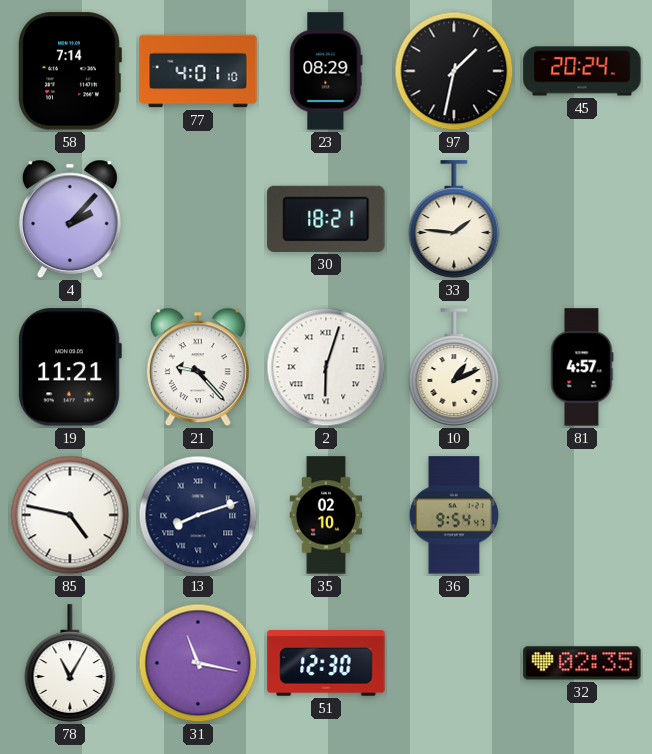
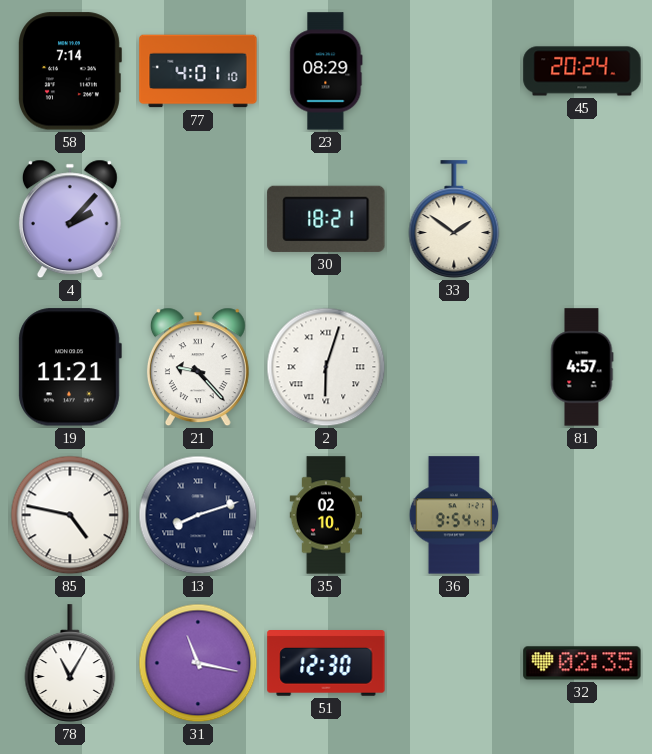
97: 1:32 -> none (454, 71)
33: 1:46 -> 1:51 (454, 219)
10: 1:11 -> none (454, 367)
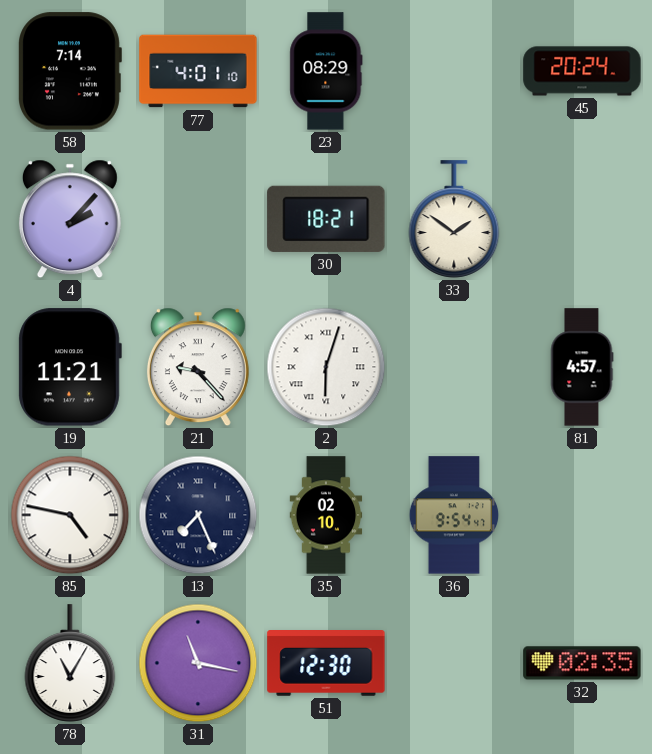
13: 8:12 -> 7:26 (198, 515)
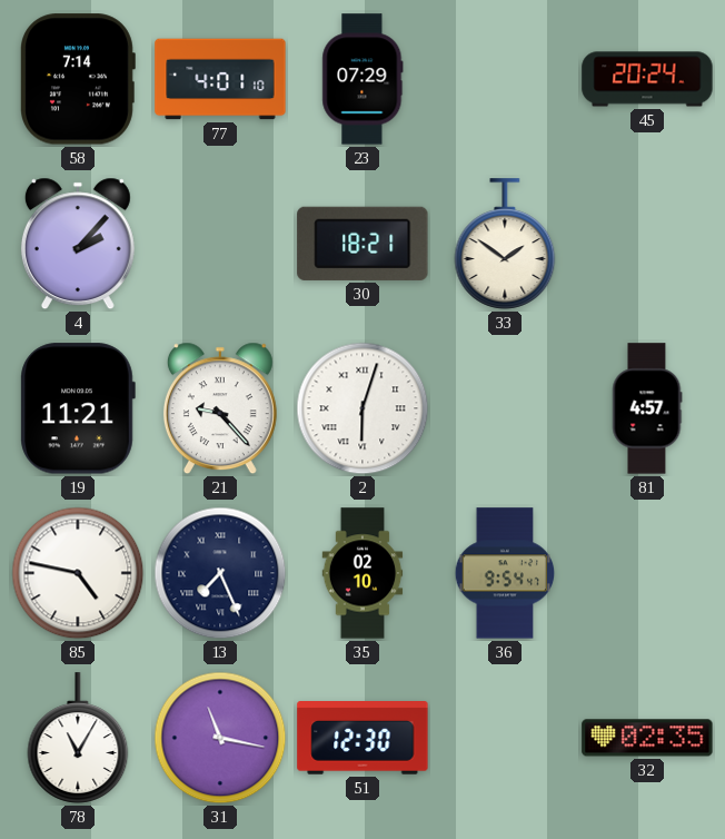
23: 08:29 -> 07:29 (362, 79)
